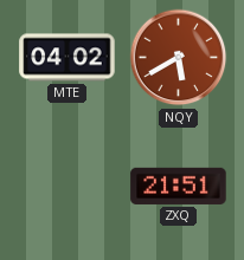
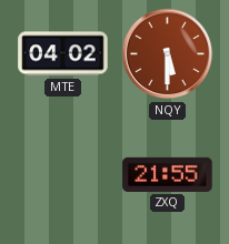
NQY: 5:40 -> 5:30 (168, 54)
ZXQ: 21:51 -> 21:55 (168, 174)
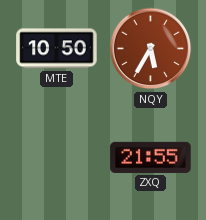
MTE: 04:02 -> 10:50 (57, 49)
NQY: 5:30 -> 5:35 (151, 49)
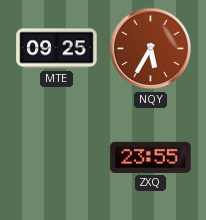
MTE: 10:50 -> 09:25 (57, 49)
ZXQ: 21:55 -> 23:55 (151, 157)
